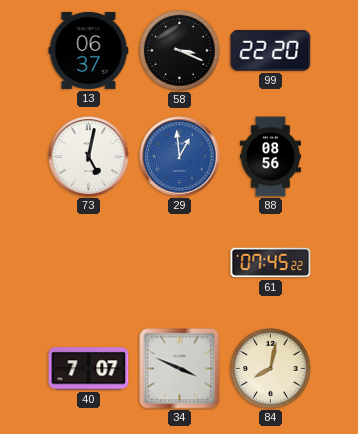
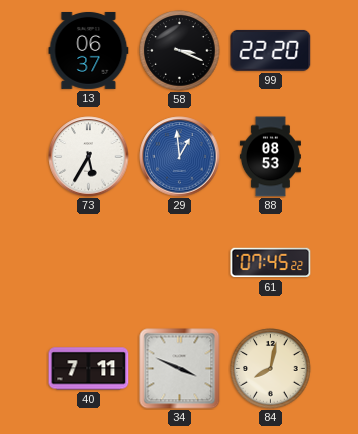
73: 5:02 -> 5:35 (89, 157)
88: 08:56 -> 08:53 (270, 157)
40: 7:07 -> 7:11 (89, 369)
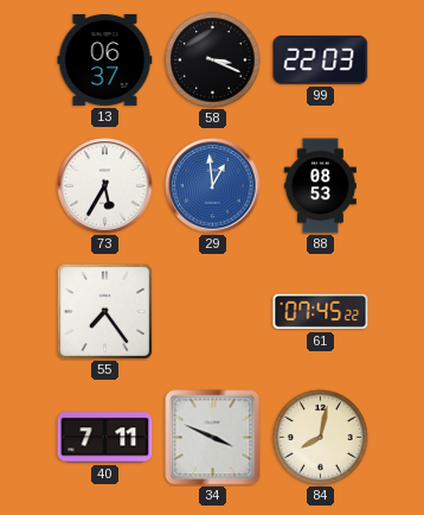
99: 22:20 -> 22:03 (321, 59)
55: none -> 7:24 (104, 311)
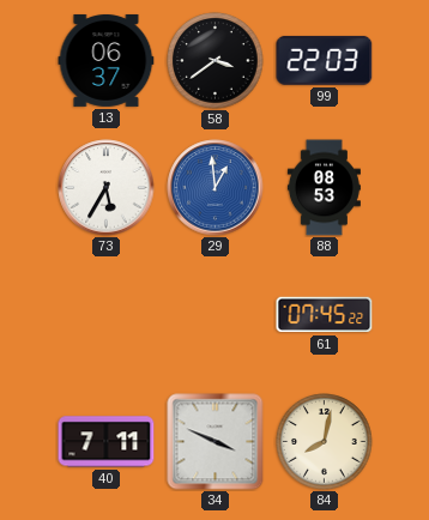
58: 3:19 -> 3:39 (216, 61)
55: 7:24 -> none (104, 311)
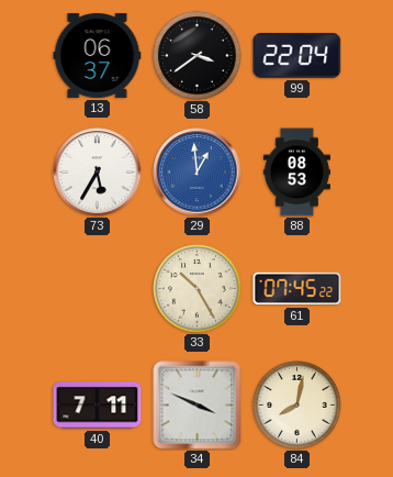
99: 22:03 -> 22:04 (297, 55)
33: none -> 10:25 (198, 289)
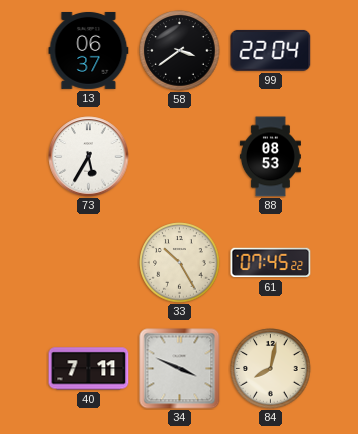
29: 12:59 -> none (198, 173)
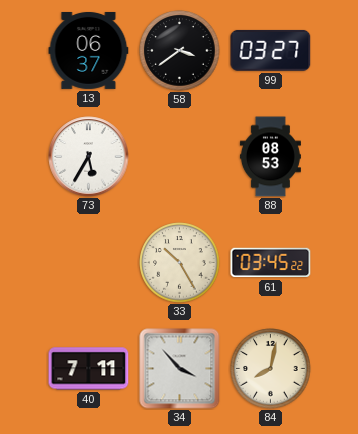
99: 22:04 -> 03:27 (271, 50)
61: 07:45 -> 03:45 (271, 263)
34: 3:49 -> 3:53 (180, 369)
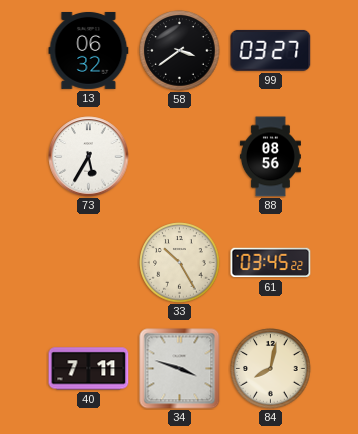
13: 06:37 -> 06:32 (89, 50)
88: 08:53 -> 08:56 (270, 157)
34: 3:53 -> 3:48 (180, 369)
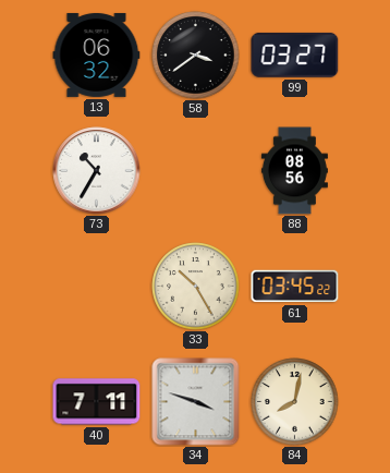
73: 5:35 -> 10:35 (97, 171)
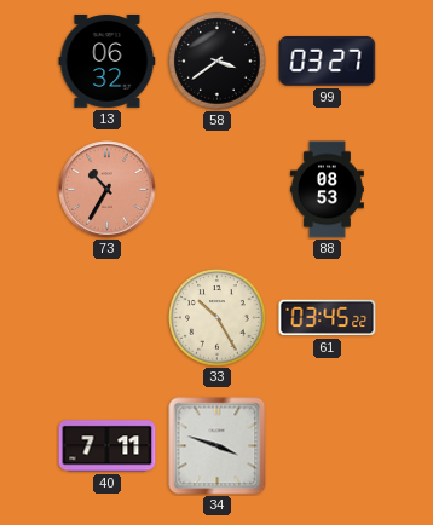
73 dial: white -> salmon (108, 190)
88: 08:56 -> 08:53 (327, 190)
84: 8:02 -> none (295, 402)
